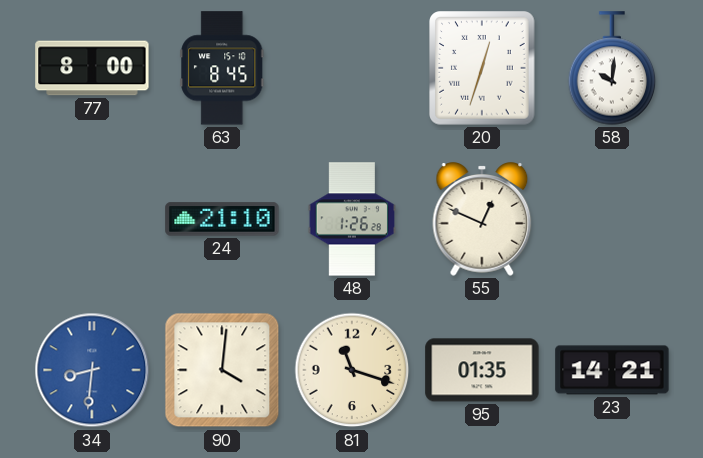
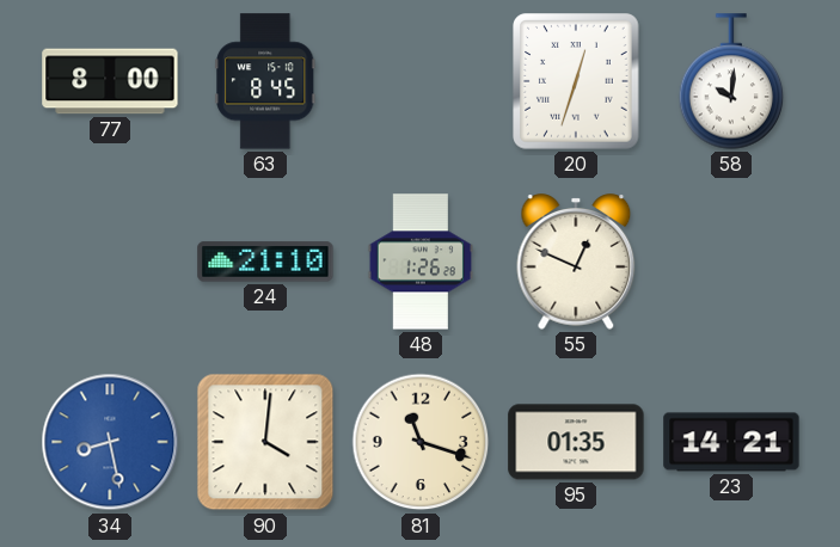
34: 8:31 -> 8:28 (110, 442)
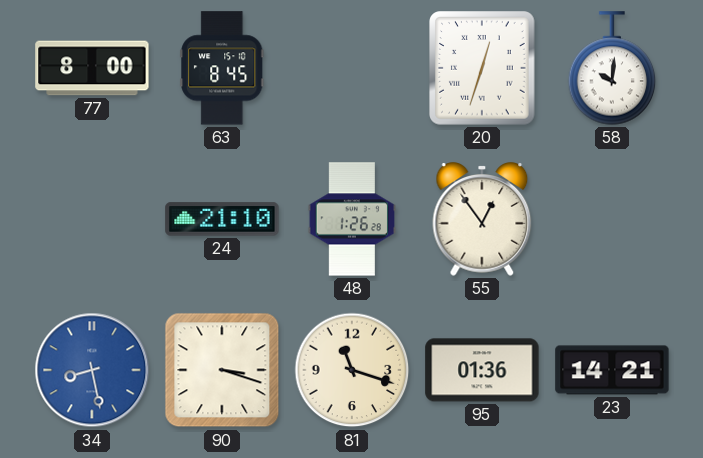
55: 12:49 -> 12:54 (482, 219)
90: 4:01 -> 3:18 (222, 370)
95: 01:35 -> 01:36 (482, 370)
